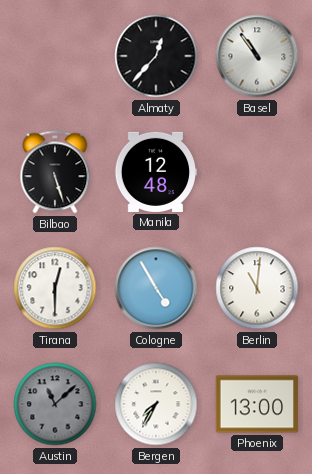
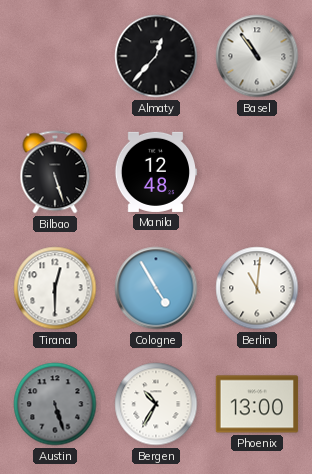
Austin: 11:08 -> 5:27 (55, 404)
Bergen: 7:35 -> 10:35 (156, 404)
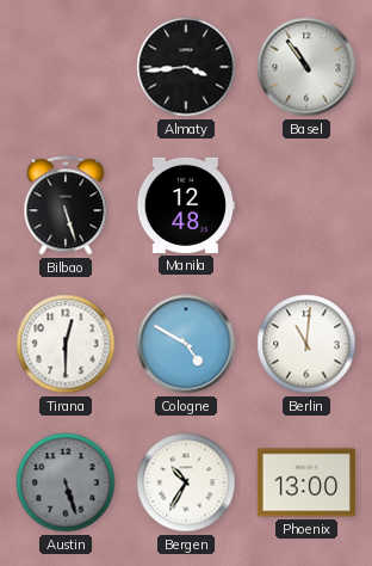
Almaty: 12:37 -> 3:44 (186, 67)
Cologne: 4:55 -> 4:50 (186, 344)
